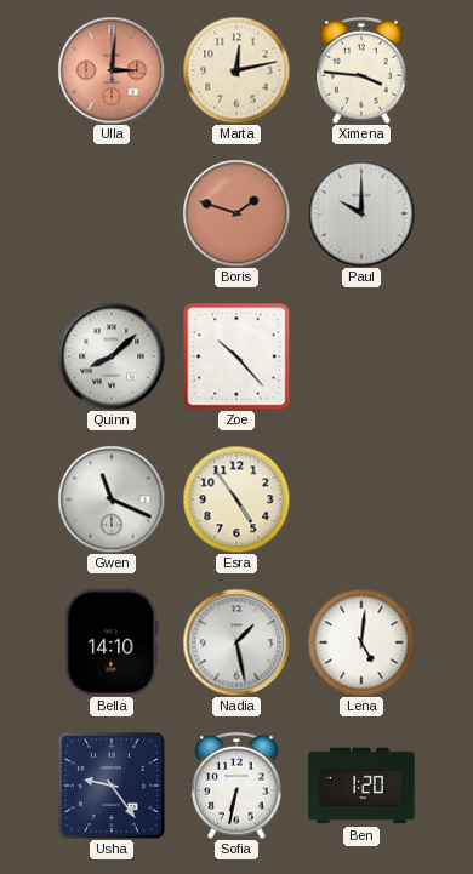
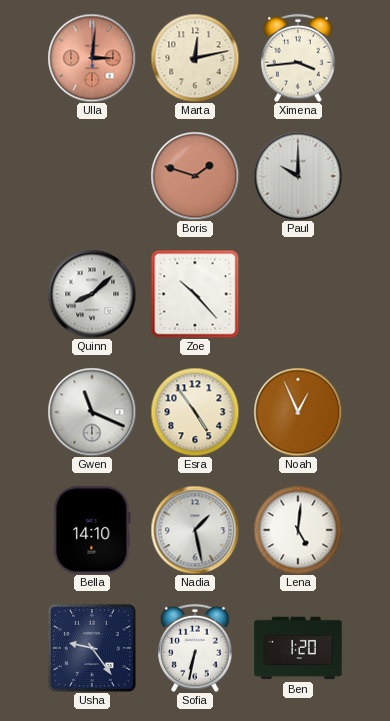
Ximena: 3:46 -> 3:44 (298, 58)
Noah: none -> 12:56 (298, 412)
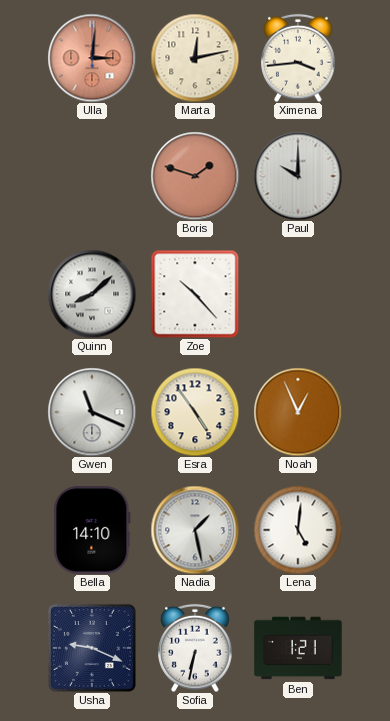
Usha: 9:24 -> 9:19 (92, 648)
Ben: 1:20 -> 1:21 (298, 648)
